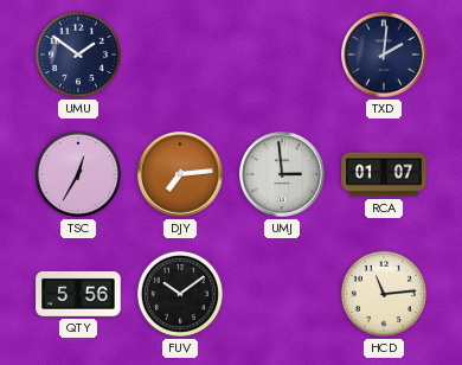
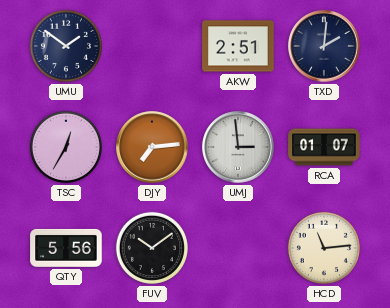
AKW: none -> 2:51 (238, 46)
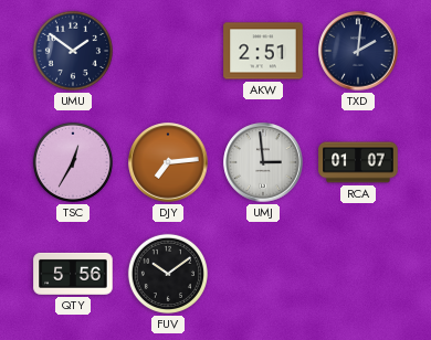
HCD: 11:14 -> none (324, 248)
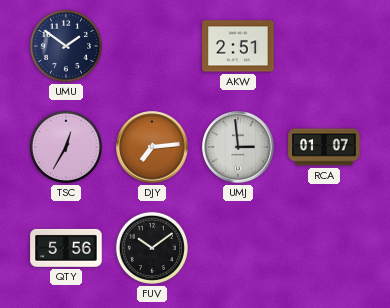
TXD: 2:01 -> none (358, 51)
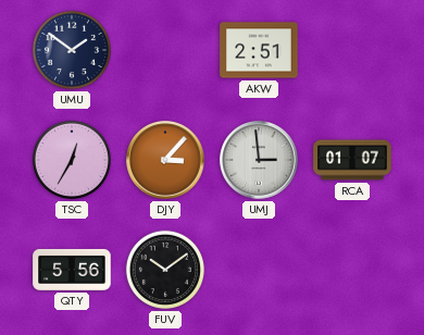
DJY: 7:14 -> 3:07 (165, 160)
